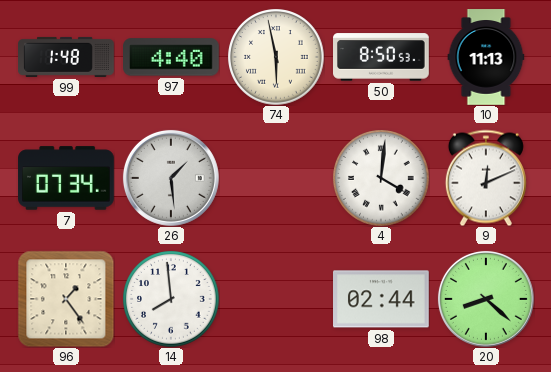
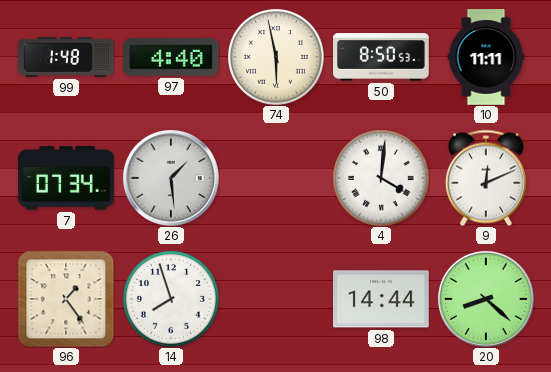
10: 11:13 -> 11:11 (486, 57)
14: 7:59 -> 7:57 (171, 299)
98: 02:44 -> 14:44 (382, 299)
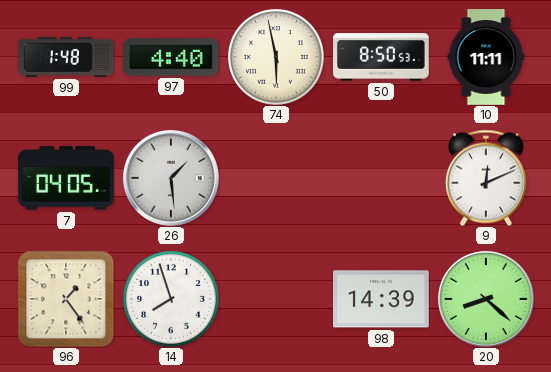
7: 07:34 -> 04:05 (66, 178)
4: 4:01 -> none (381, 178)
98: 14:44 -> 14:39 (382, 299)
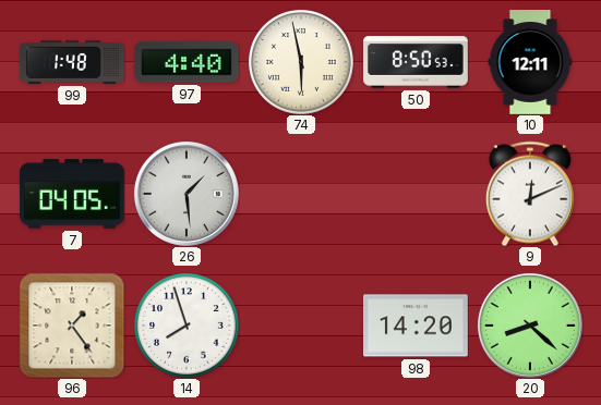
10: 11:11 -> 12:11 (530, 62)
98: 14:39 -> 14:20 (417, 326)
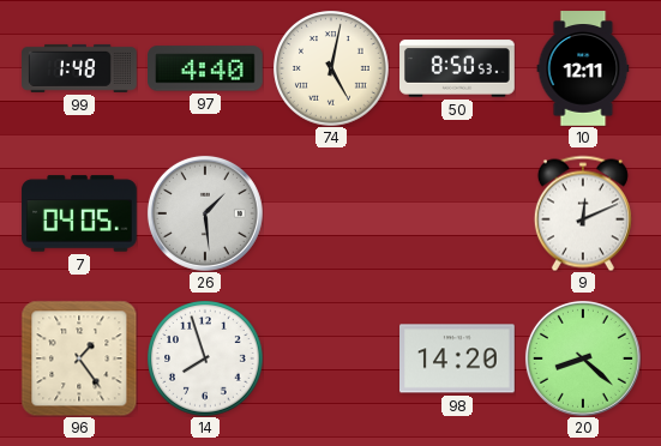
74: 5:58 -> 5:02 (331, 68)
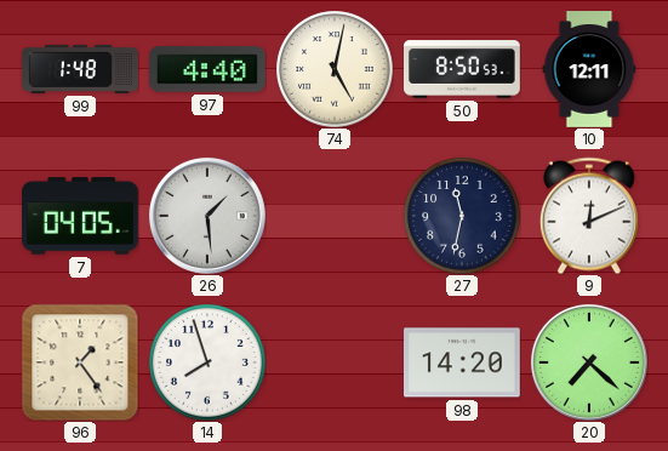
27: none -> 11:32 (462, 216)
20: 8:22 -> 7:22 (589, 362)
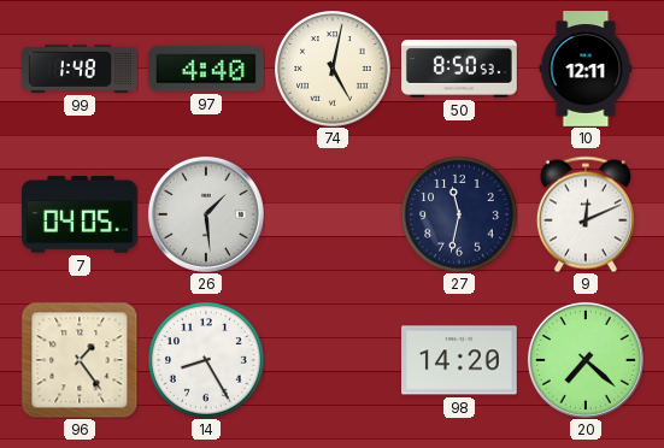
14: 7:57 -> 8:25 (206, 360)
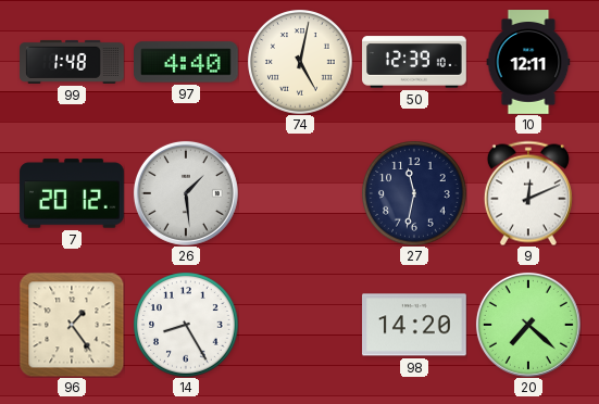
50: 8:50 -> 12:39 (415, 62)
7: 04:05 -> 20:12 (72, 193)
